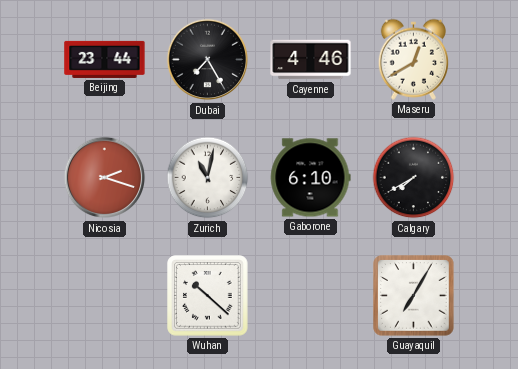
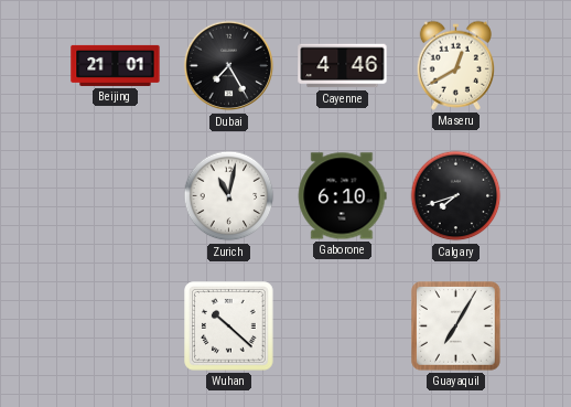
Beijing: 23:44 -> 21:01 (116, 65)
Nicosia: 2:18 -> none (105, 178)
Calgary: 7:40 -> 7:42 (456, 196)
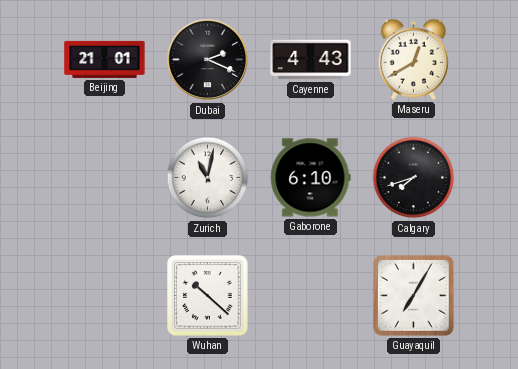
Dubai: 7:25 -> 2:19 (208, 60)
Cayenne: 4:46 -> 4:43 (311, 60)
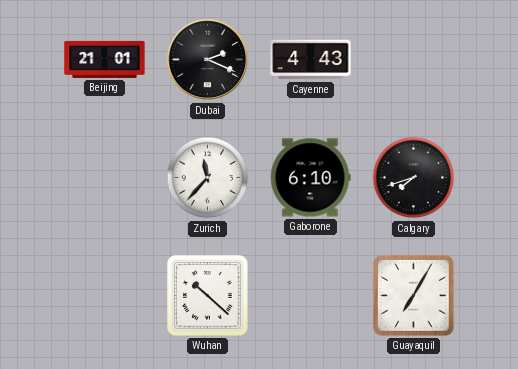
Maseru: 12:40 -> none (413, 59)
Zurich: 11:02 -> 11:37 (208, 178)
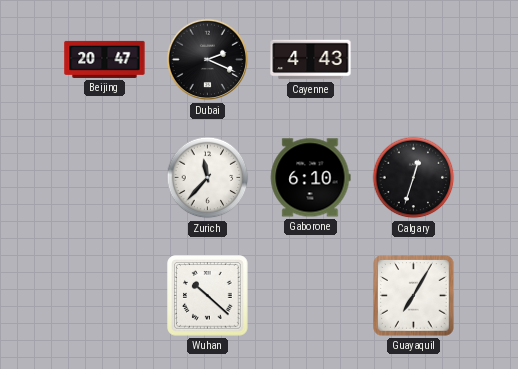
Beijing: 21:01 -> 20:47 (105, 59)
Calgary: 7:42 -> 12:33 (414, 178)
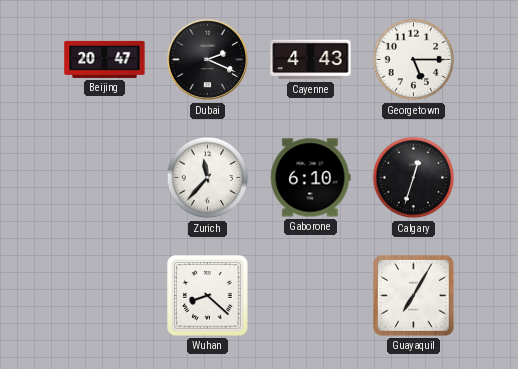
Georgetown: none -> 5:15 (414, 60)
Wuhan: 10:22 -> 8:22 (208, 296)
